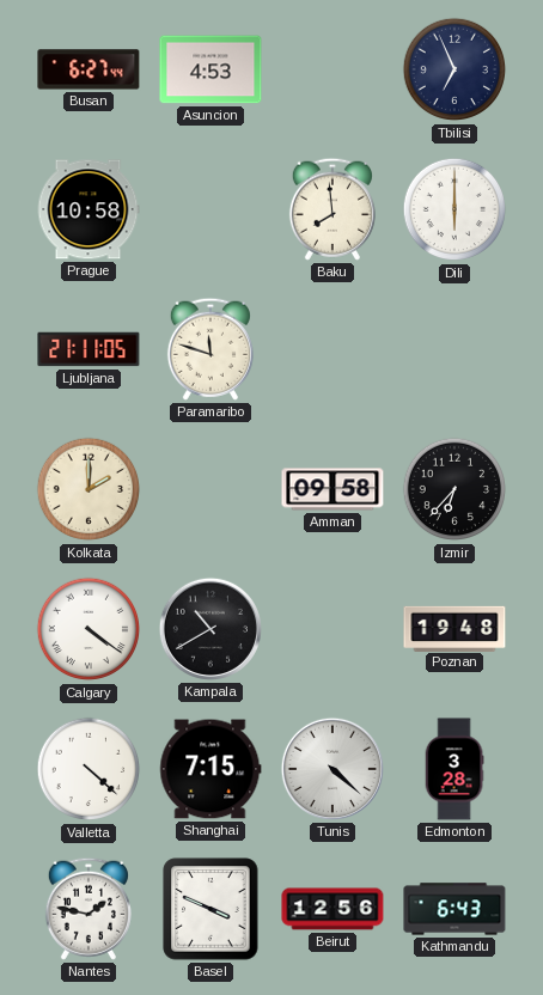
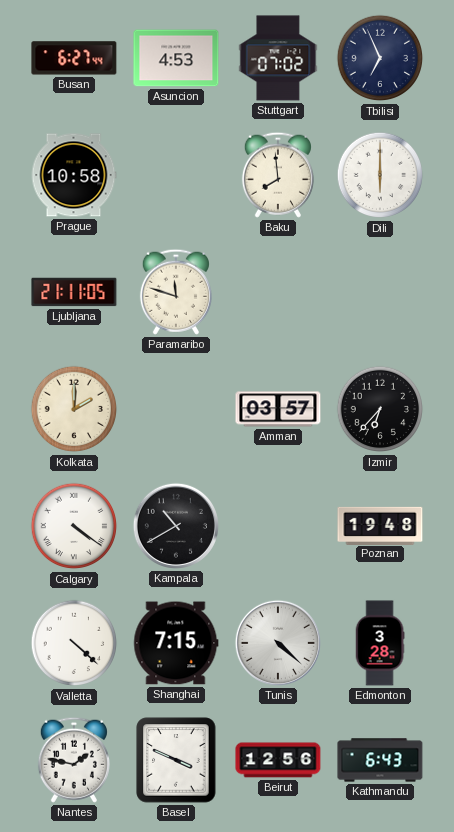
Stuttgart: none -> 07:02 (278, 58)
Amman: 09:58 -> 03:57 (278, 409)
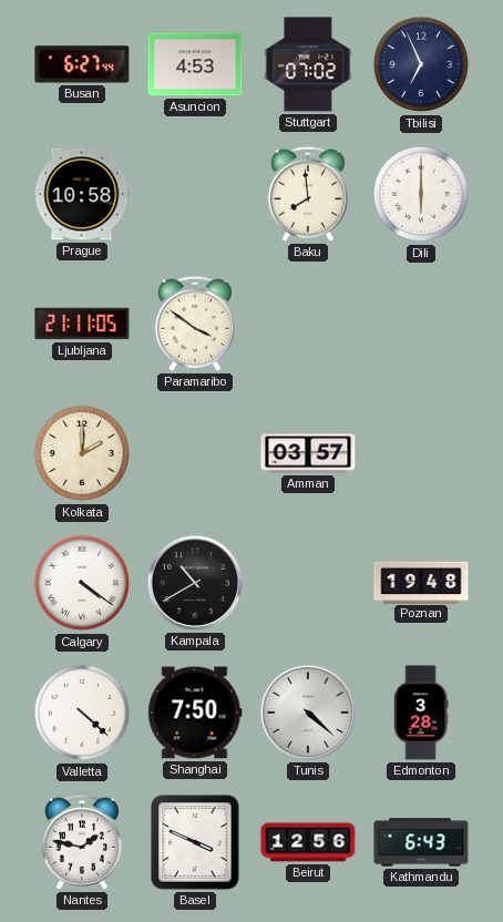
Paramaribo: 11:48 -> 3:51 (195, 324)
Izmir: 6:37 -> none (380, 409)
Shanghai: 7:15 -> 7:50 (195, 713)
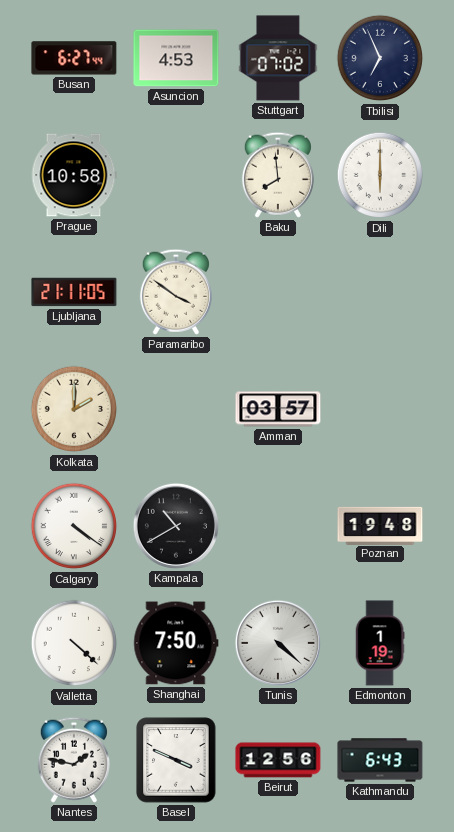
Edmonton: 3:28 -> 1:19 (380, 643)
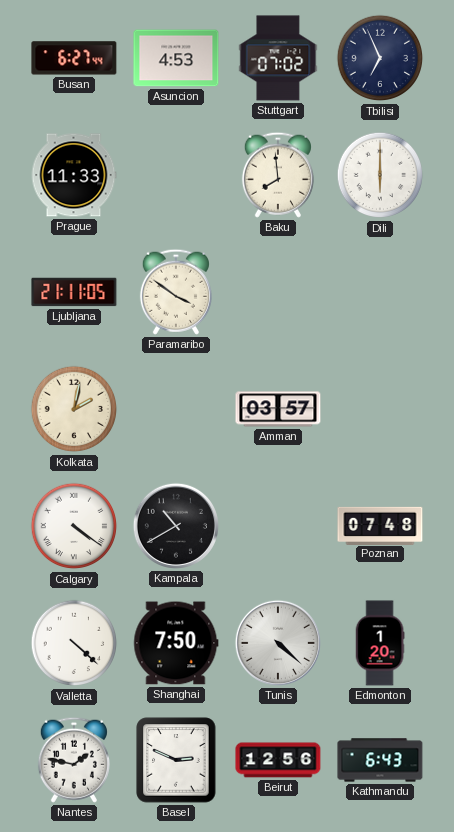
Prague: 10:58 -> 11:33 (74, 175)
Kolkata: 2:00 -> 2:02 (74, 409)
Poznan: 19:48 -> 07:48 (380, 525)
Edmonton: 1:19 -> 1:20 (380, 643)
Basel: 3:49 -> 2:49 (176, 760)
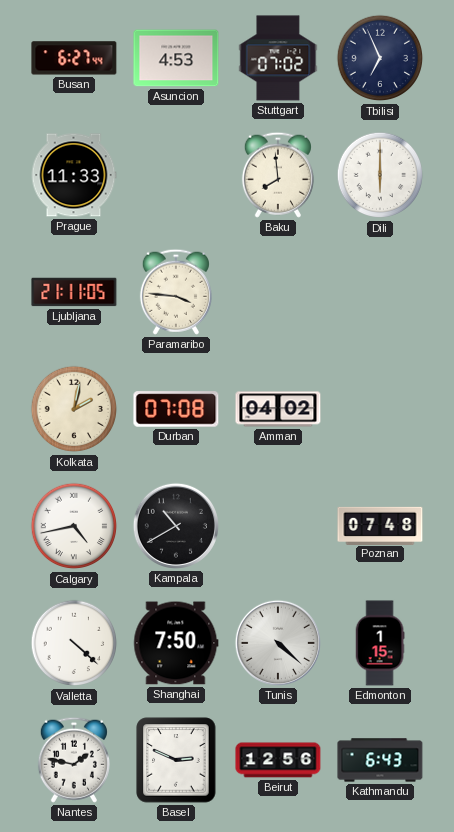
Paramaribo: 3:51 -> 3:46 (176, 292)
Durban: none -> 07:08 (176, 409)
Amman: 03:57 -> 04:02 (278, 409)
Calgary: 4:21 -> 4:43 (74, 526)
Edmonton: 1:20 -> 1:15 (380, 643)
